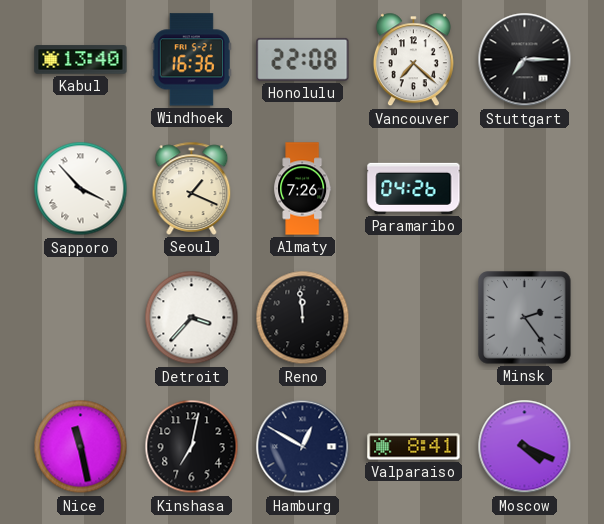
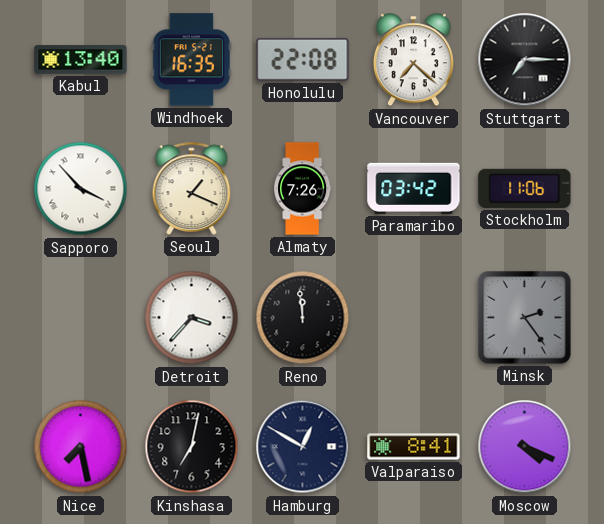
Windhoek: 16:36 -> 16:35 (191, 60)
Paramaribo: 04:26 -> 03:42 (414, 188)
Stockholm: none -> 11:06 (525, 188)
Nice: 11:28 -> 7:28 (81, 447)
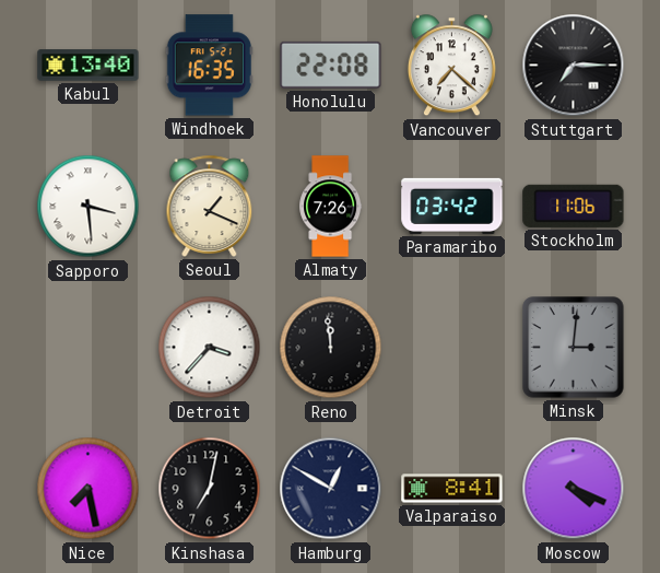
Sapporo: 3:53 -> 3:29 (89, 207)
Minsk: 2:24 -> 3:01 (574, 348)
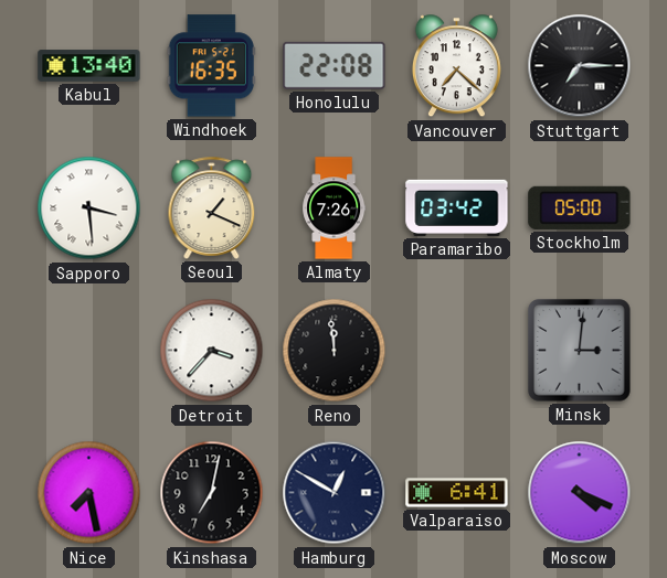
Stockholm: 11:06 -> 05:00 (580, 207)
Valparaiso: 8:41 -> 6:41 (457, 493)
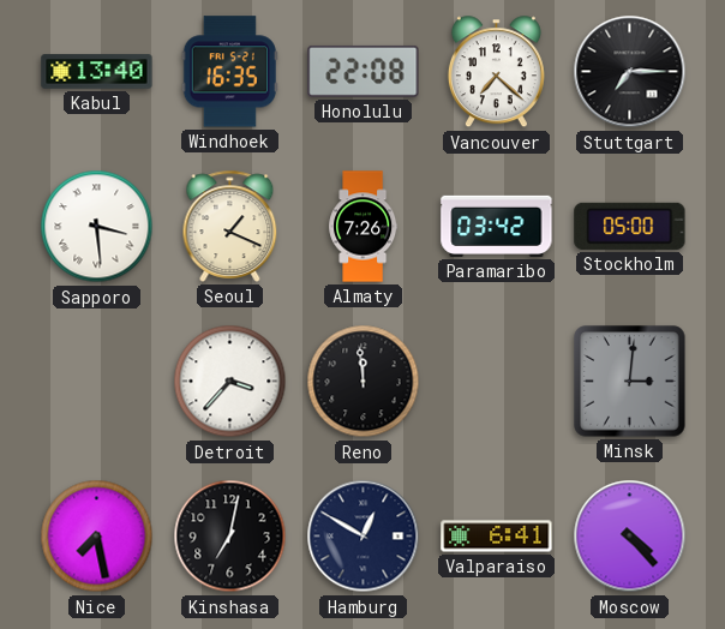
Moscow: 4:19 -> 4:23 (630, 537)
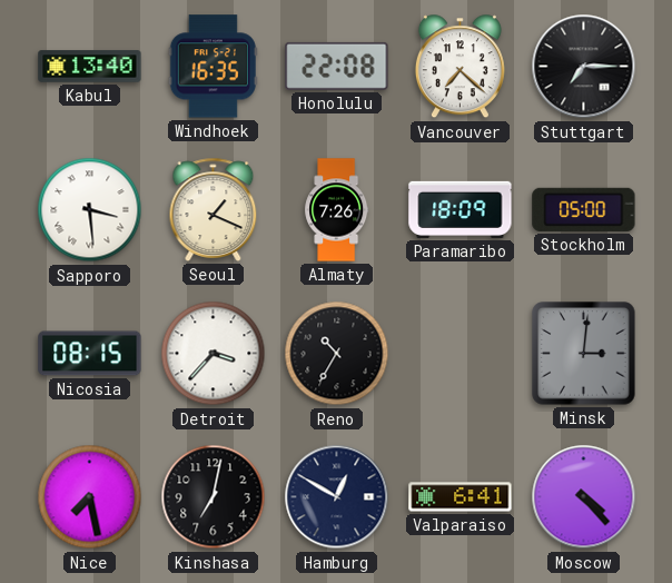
Paramaribo: 03:42 -> 18:09 (461, 209)
Nicosia: none -> 08:15 (90, 354)
Reno: 11:59 -> 10:35 (337, 354)
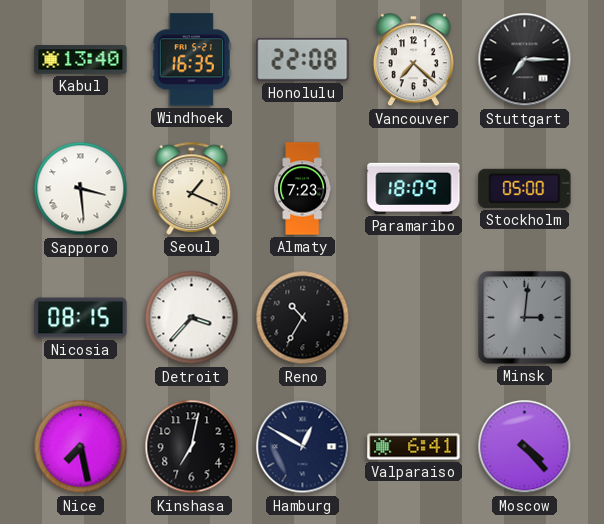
Almaty: 7:26 -> 7:23 (303, 189)
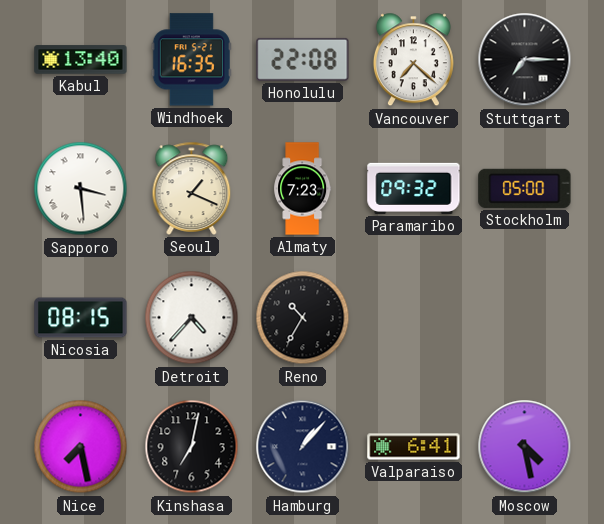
Paramaribo: 18:09 -> 09:32 (414, 188)
Detroit: 3:37 -> 4:37 (192, 318)
Minsk: 3:01 -> none (525, 318)
Hamburg: 12:50 -> 1:07 (303, 447)
Moscow: 4:23 -> 4:28 (525, 447)
